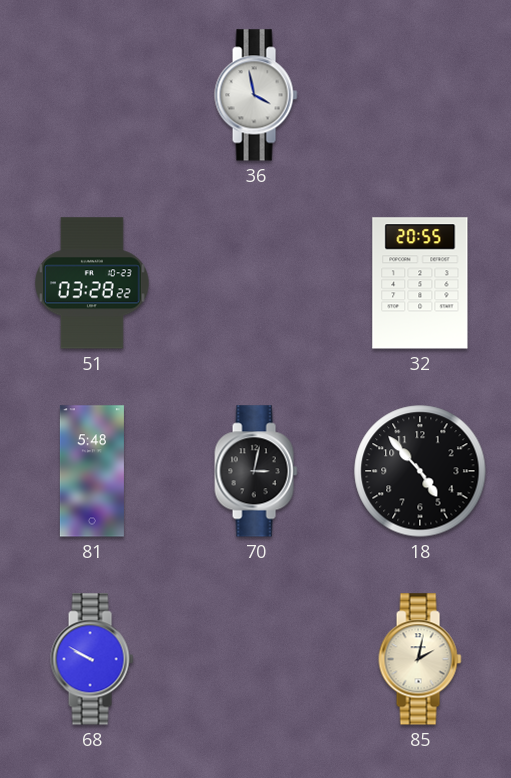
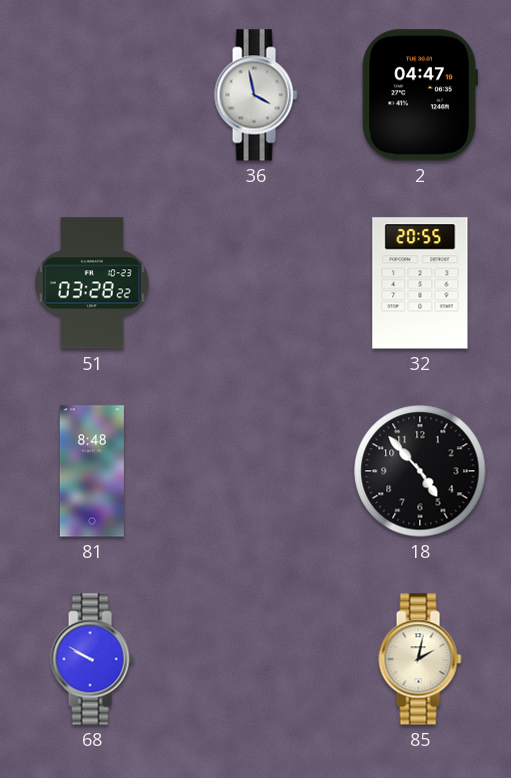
2: none -> 04:47 (420, 95)
81: 5:48 -> 8:48 (92, 471)
70: 3:02 -> none (256, 471)
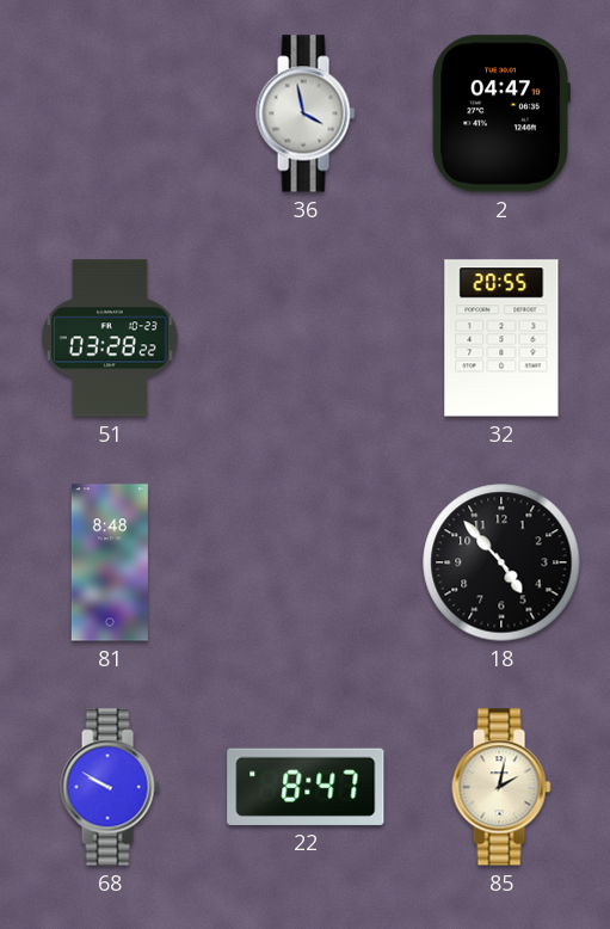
22: none -> 8:47 (306, 787)
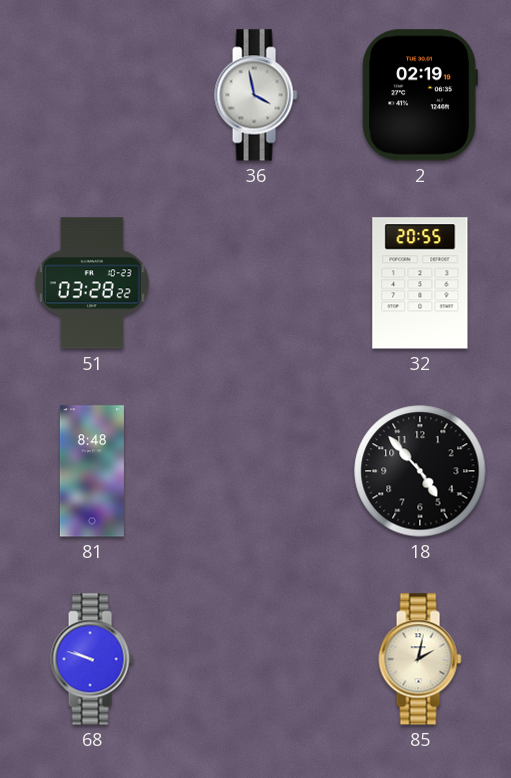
2: 04:47 -> 02:19 (420, 95)
68: 9:50 -> 9:48 (92, 659)
22: 8:47 -> none (306, 787)
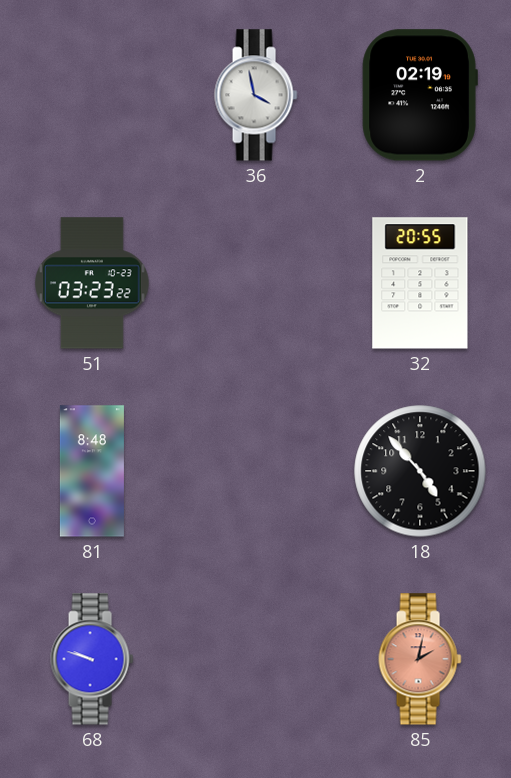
51: 03:28 -> 03:23 (93, 283)
85 dial: cream -> salmon (420, 659)
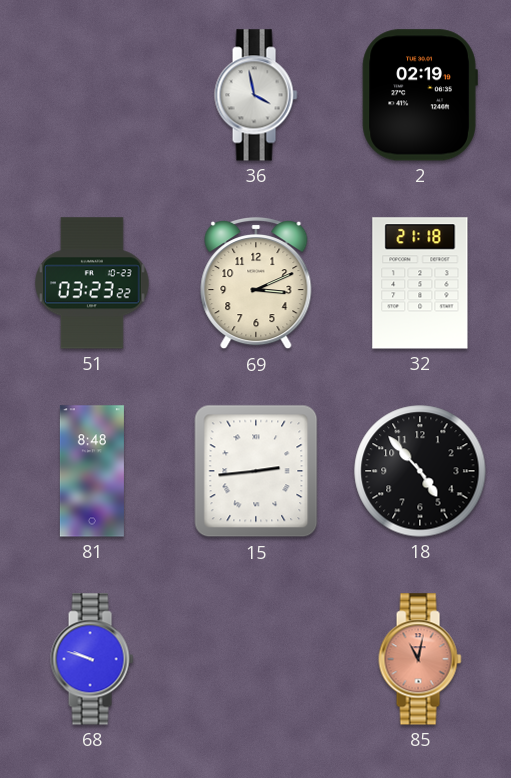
69: none -> 3:11 (256, 284)
32: 20:55 -> 21:18 (420, 283)
15: none -> 2:44 (256, 471)
85: 2:02 -> 11:02 (420, 659)
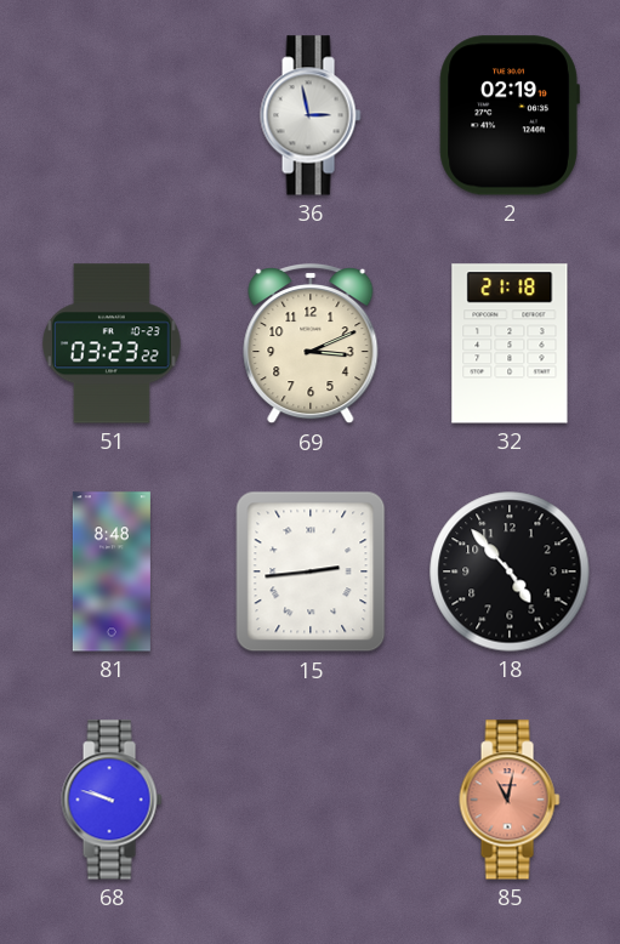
36: 3:58 -> 2:58 (311, 115)
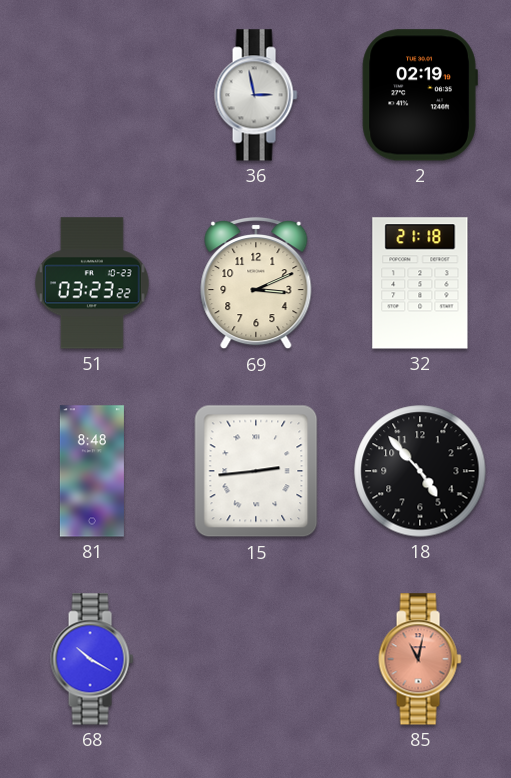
68: 9:48 -> 10:20 (92, 659)
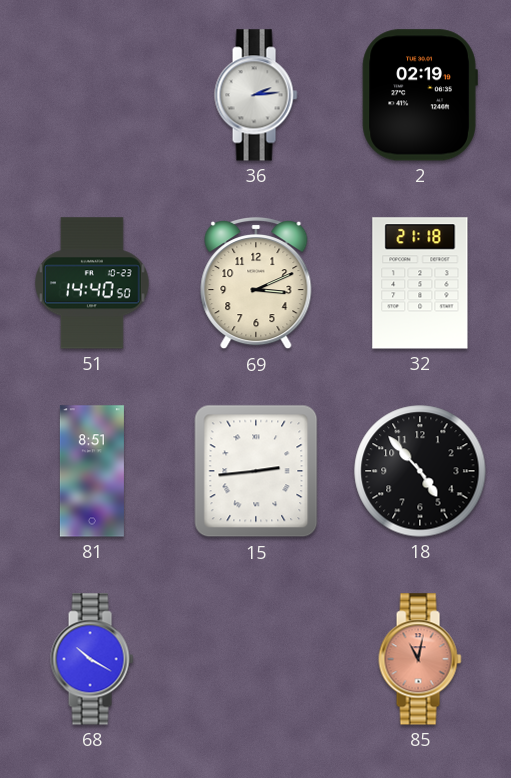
36: 2:58 -> 2:14 (256, 95)
51: 03:23 -> 14:40 (93, 283)
81: 8:48 -> 8:51 (92, 471)
